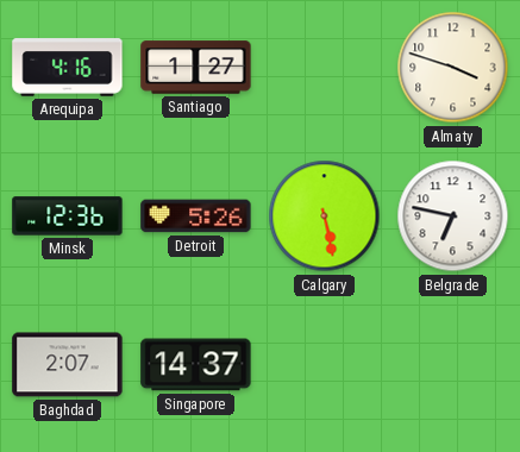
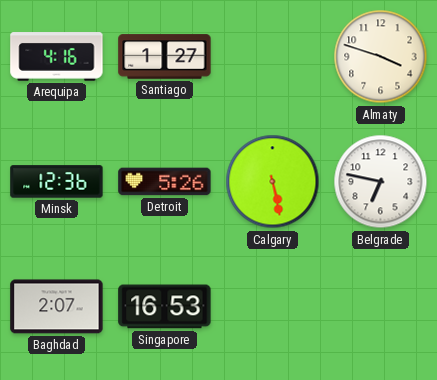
Singapore: 14:37 -> 16:53 (165, 307)
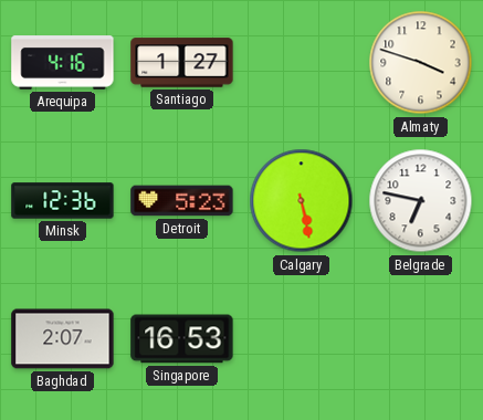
Detroit: 5:26 -> 5:23 (182, 201)
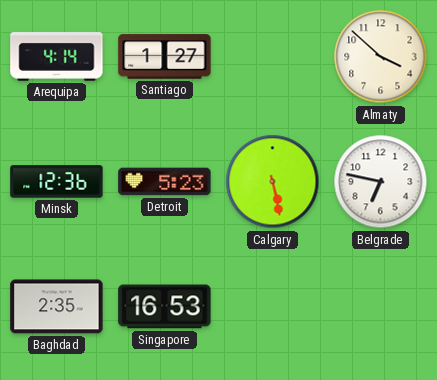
Arequipa: 4:16 -> 4:14 (57, 57)
Almaty: 3:48 -> 3:52 (381, 57)
Baghdad: 2:07 -> 2:35 (57, 307)
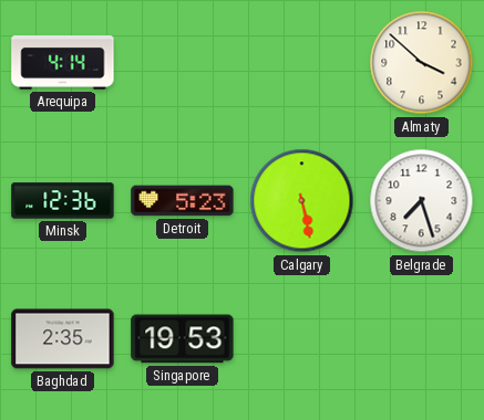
Santiago: 1:27 -> none (165, 57)
Belgrade: 6:47 -> 7:27 (422, 201)
Singapore: 16:53 -> 19:53 (183, 339)
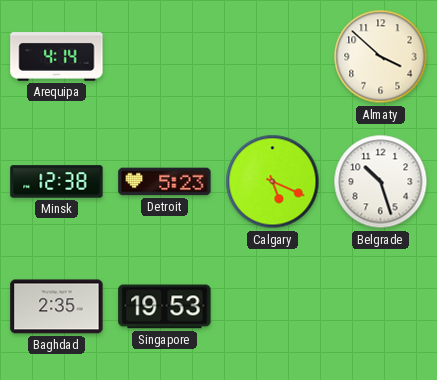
Minsk: 12:36 -> 12:38 (57, 182)
Calgary: 5:28 -> 5:19 (273, 182)
Belgrade: 7:27 -> 10:27 (381, 182)
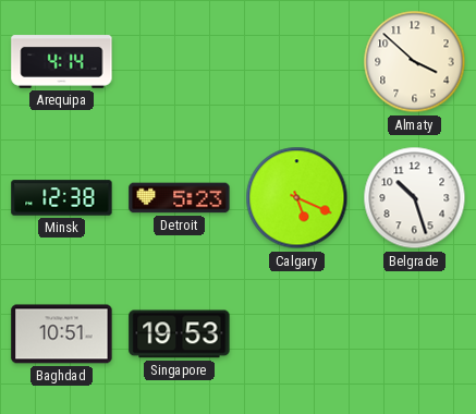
Baghdad: 2:35 -> 10:51 (62, 334)
